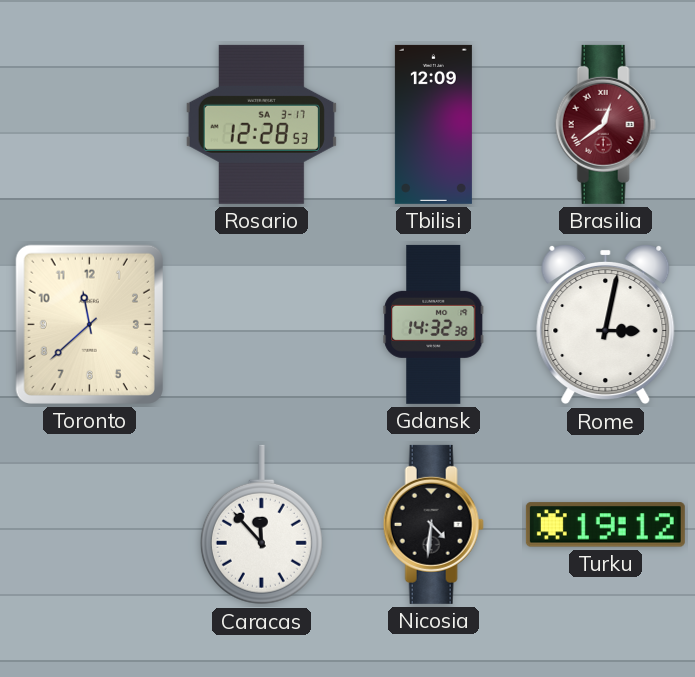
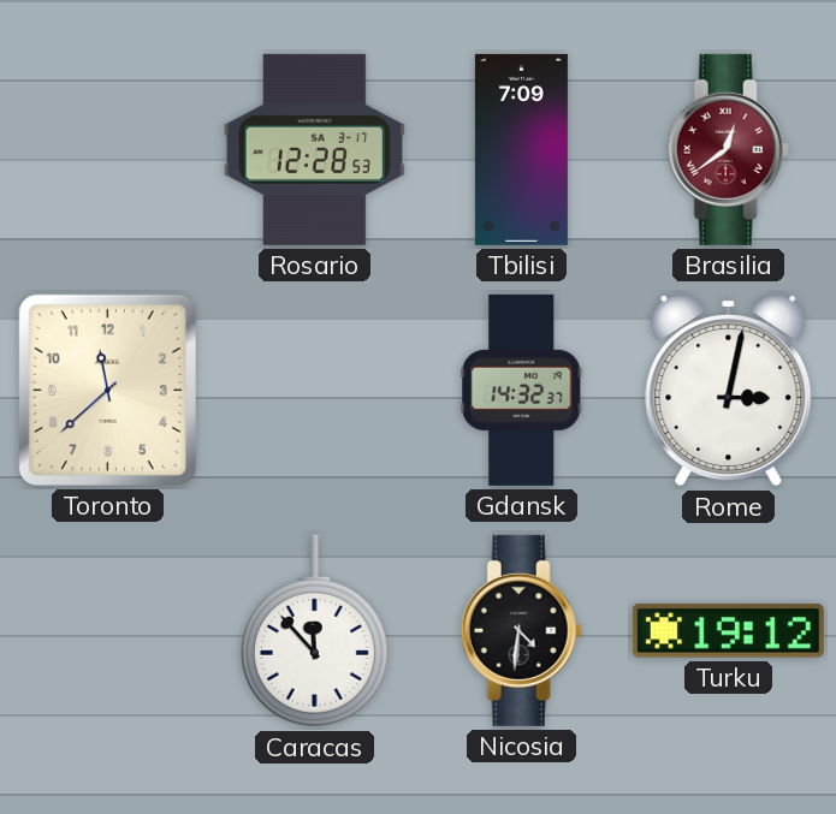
Tbilisi: 12:09 -> 7:09 (521, 149)
Gdansk: 14:32:38 -> 14:32:37 (522, 390)
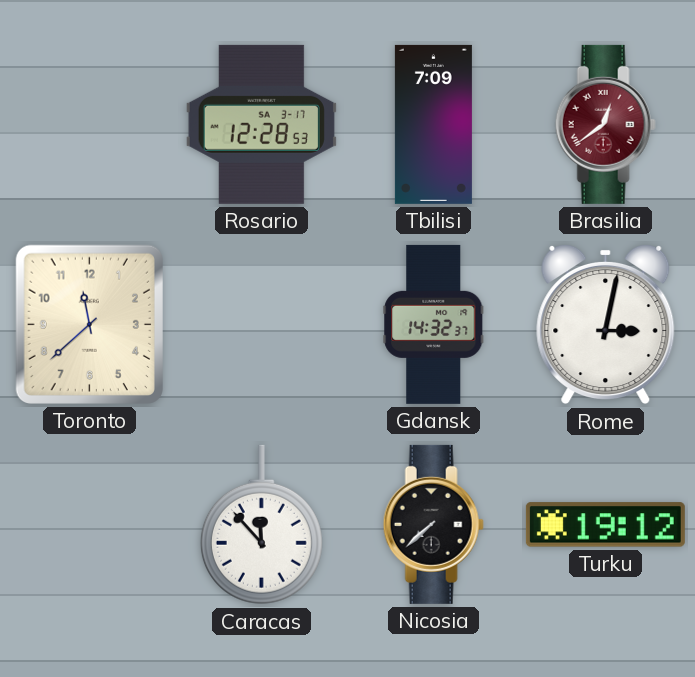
Nicosia: 4:31 -> 7:38 (433, 524)
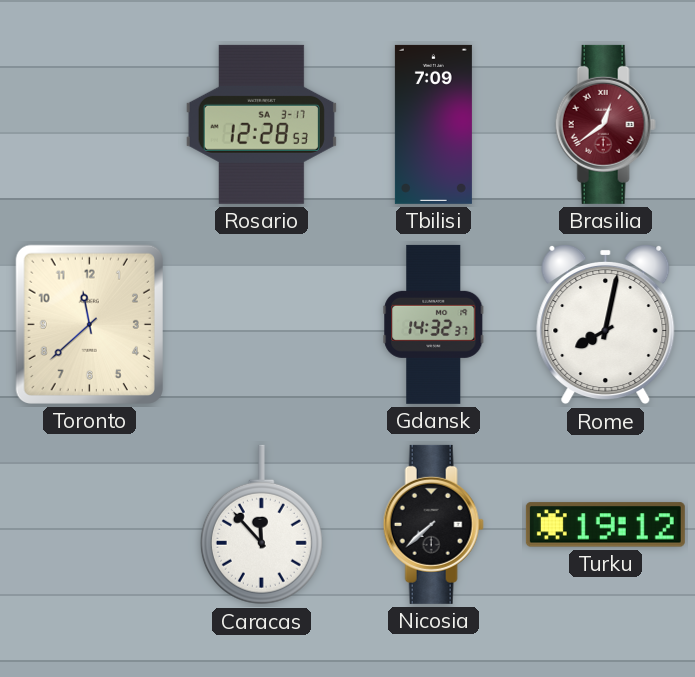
Rome: 3:02 -> 8:02 (606, 324)
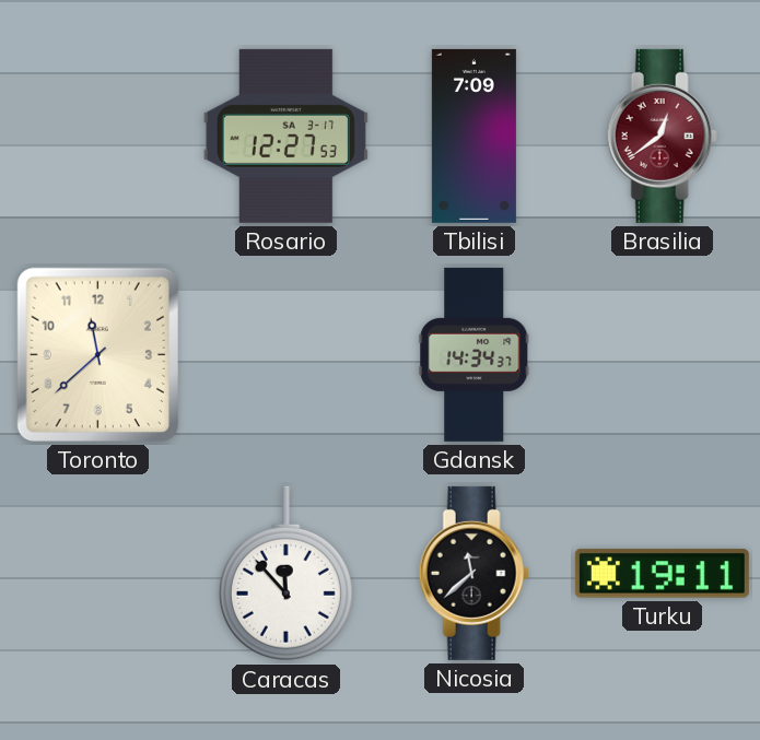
Rosario: 12:28 -> 12:27 (285, 136)
Gdansk: 14:32 -> 14:34 (475, 354)
Rome: 8:02 -> none (606, 324)
Nicosia: 7:38 -> 11:38 (473, 573)
Turku: 19:12 -> 19:11 (662, 574)
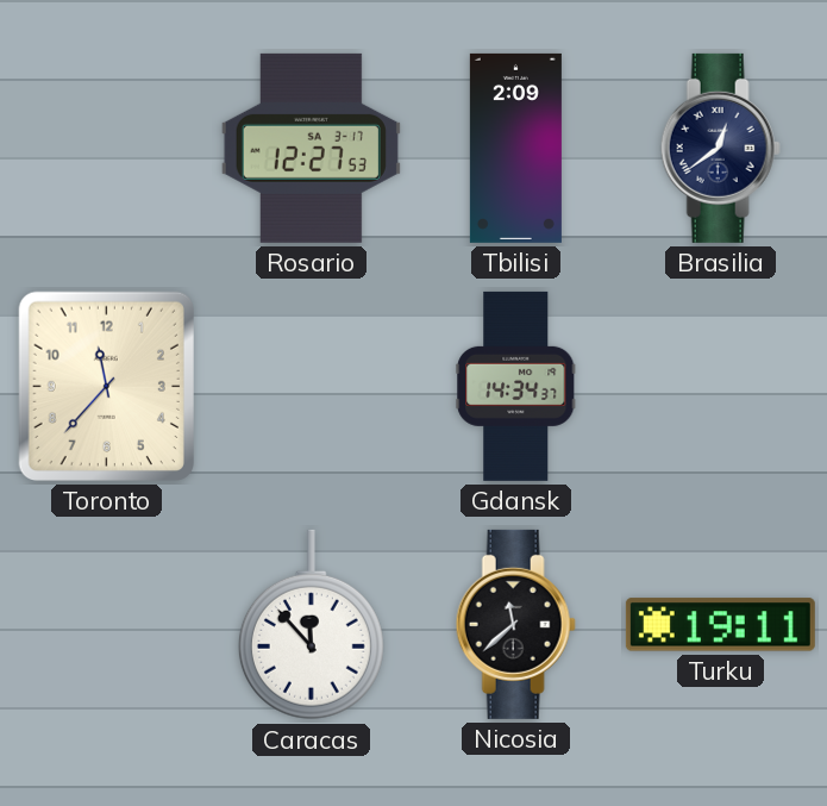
Tbilisi: 7:09 -> 2:09 (515, 148)
Brasilia dial: burgundy -> navy (720, 148)
Toronto: 11:38 -> 11:37 (106, 386)
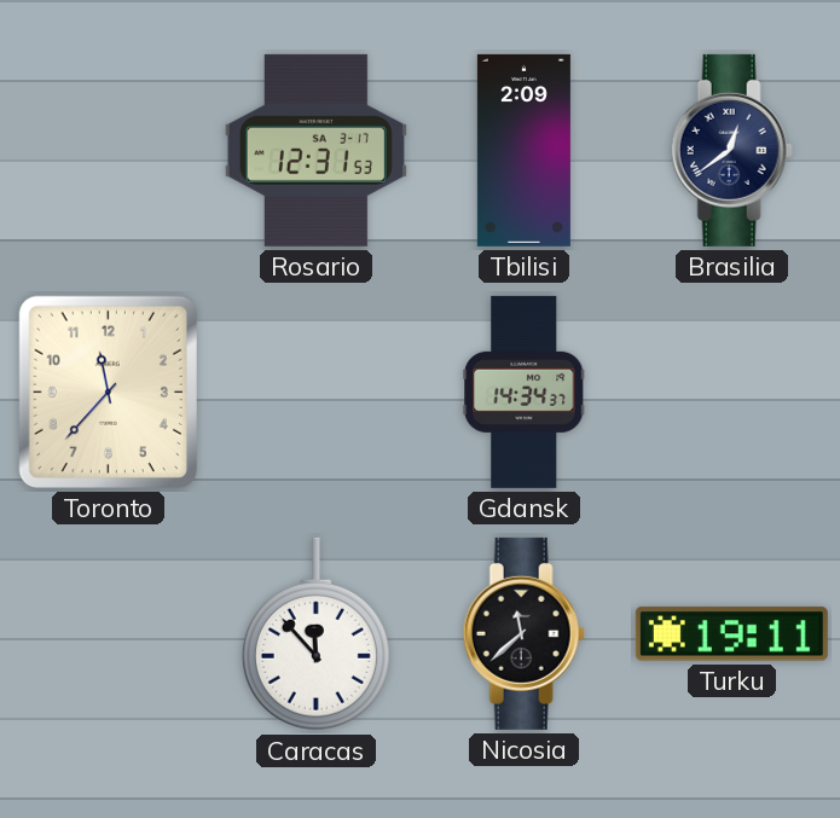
Rosario: 12:27 -> 12:31 (315, 150)
